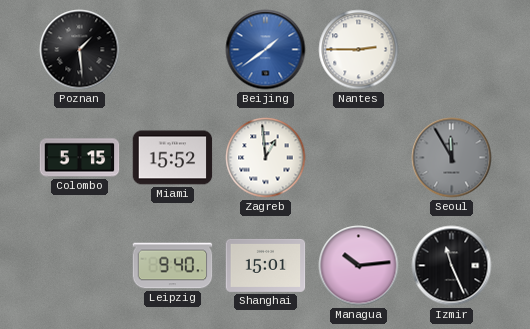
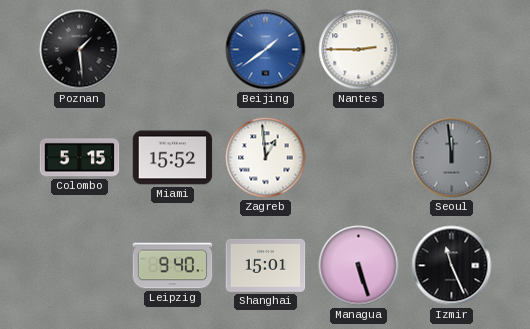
Seoul: 11:55 -> 11:59 (452, 158)
Managua: 10:14 -> 5:27 (359, 266)
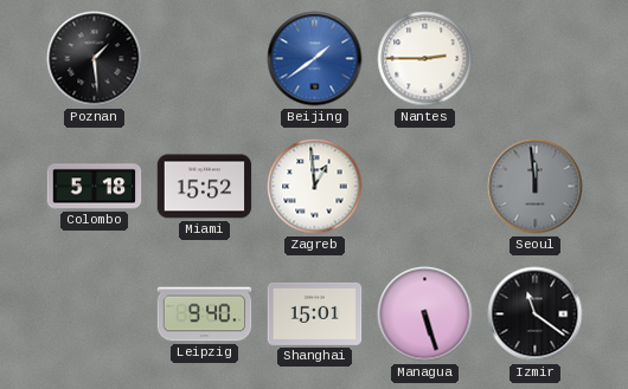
Colombo: 5:15 -> 5:18 (95, 187)
Izmir: 11:26 -> 11:21 (536, 315)
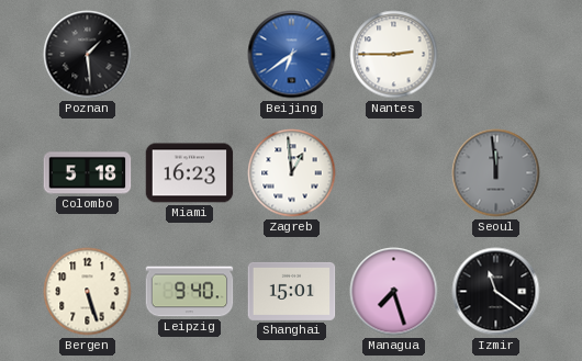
Beijing: 1:39 -> 6:39 (292, 55)
Miami: 15:52 -> 16:23 (190, 173)
Bergen: none -> 5:27 (88, 292)
Managua: 5:27 -> 7:27 (394, 292)
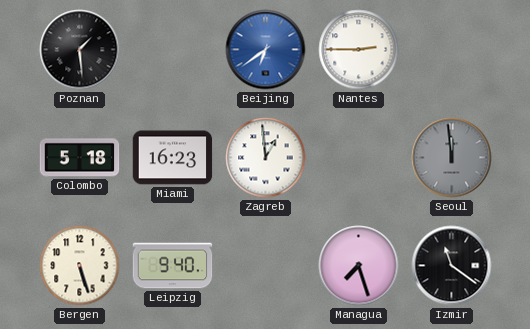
Shanghai: 15:01 -> none (292, 291)
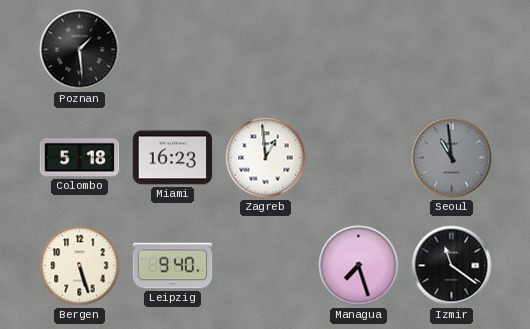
Beijing: 6:39 -> none (266, 50)
Nantes: 2:45 -> none (359, 50)
Seoul: 11:59 -> 10:59 (452, 158)
